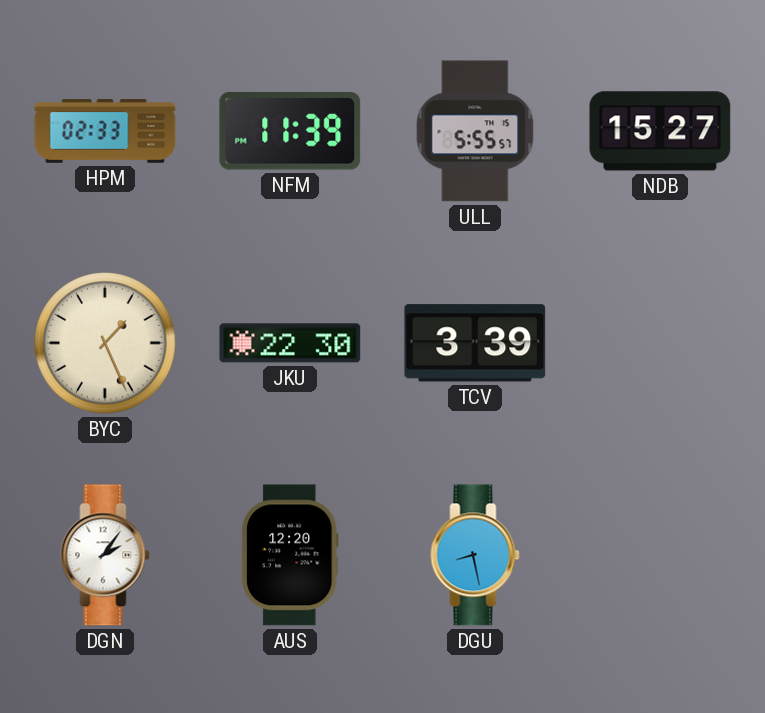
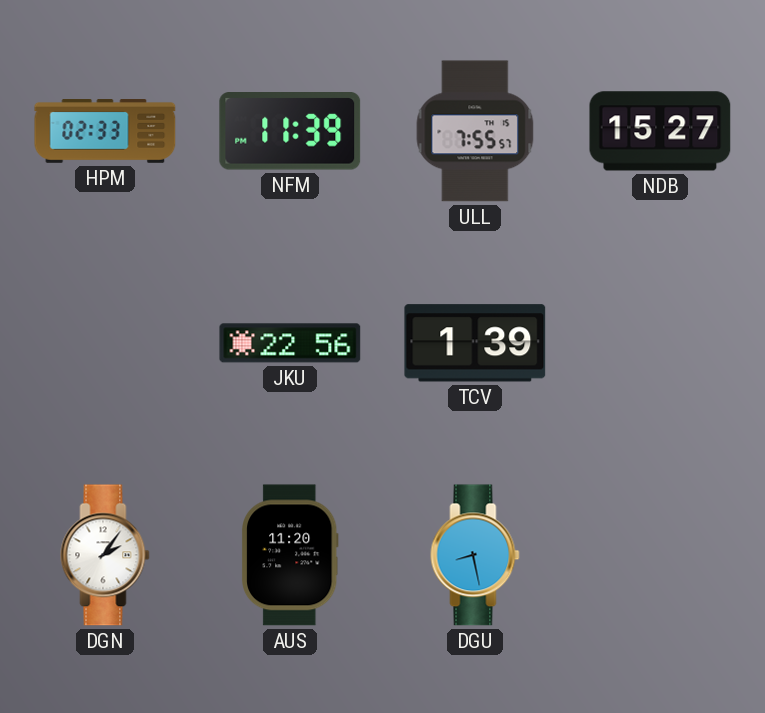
ULL: 5:55 -> 7:55 (475, 131)
BYC: 1:26 -> none (105, 343)
JKU: 22:30 -> 22:56 (290, 343)
TCV: 3:39 -> 1:39 (475, 343)
AUS: 12:20 -> 11:20 (290, 555)
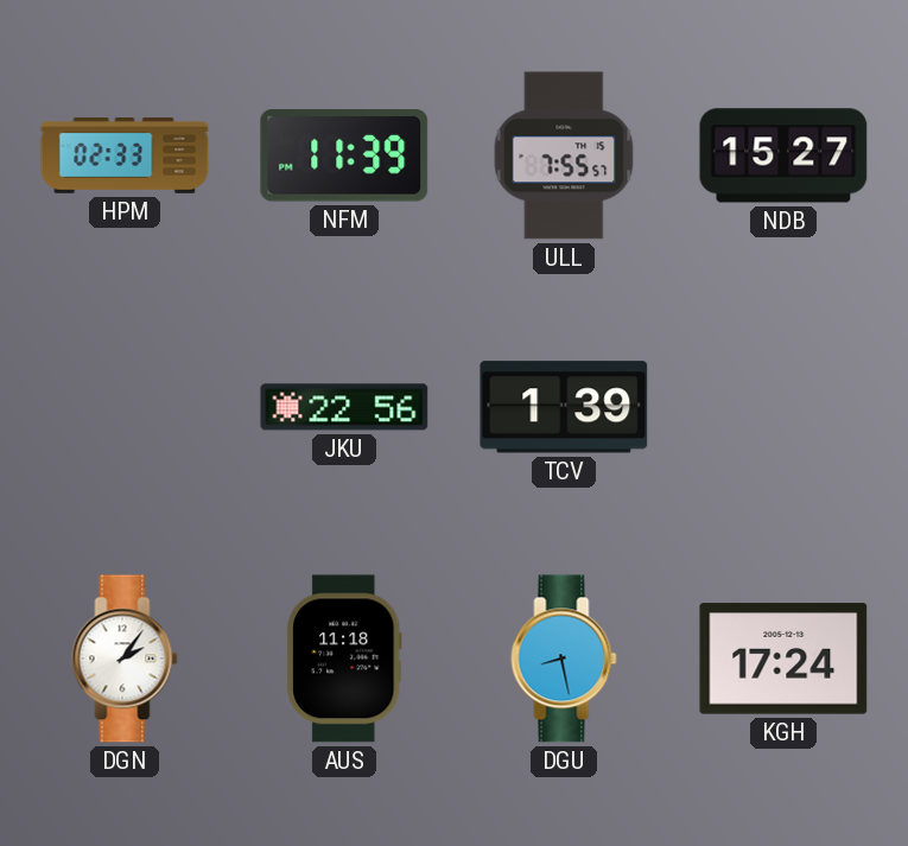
AUS: 11:20 -> 11:18 (344, 659)
KGH: none -> 17:24 (783, 659)
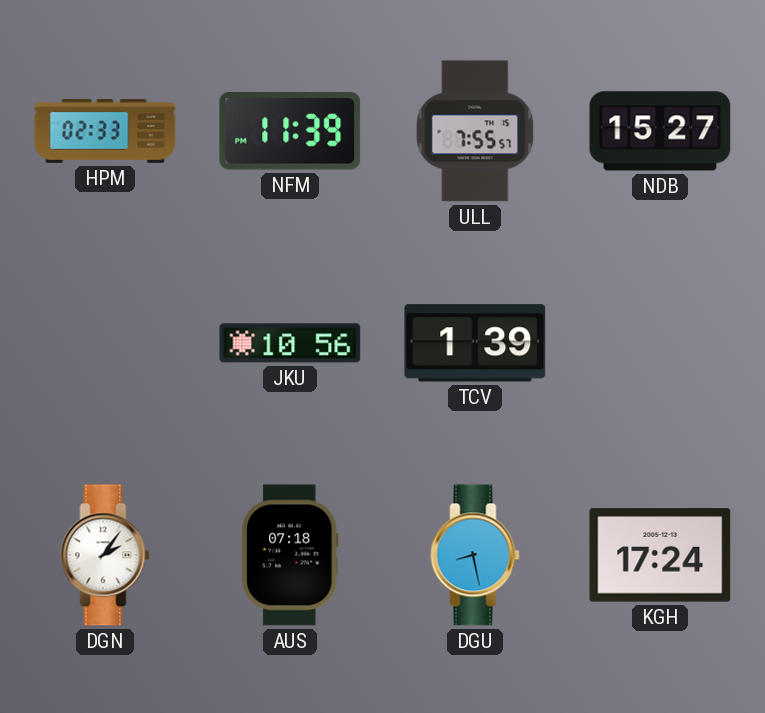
JKU: 22:56 -> 10:56 (290, 343)
AUS: 11:18 -> 07:18 (290, 555)
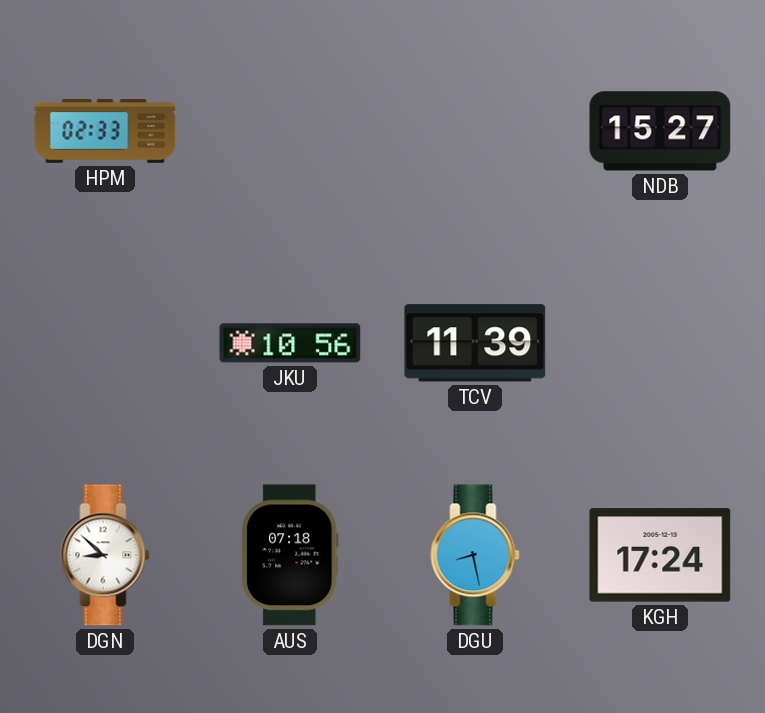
NFM: 11:39 -> none (290, 132)
ULL: 7:55 -> none (475, 131)
TCV: 1:39 -> 11:39 (475, 343)
DGN: 2:06 -> 8:52 (105, 555)
